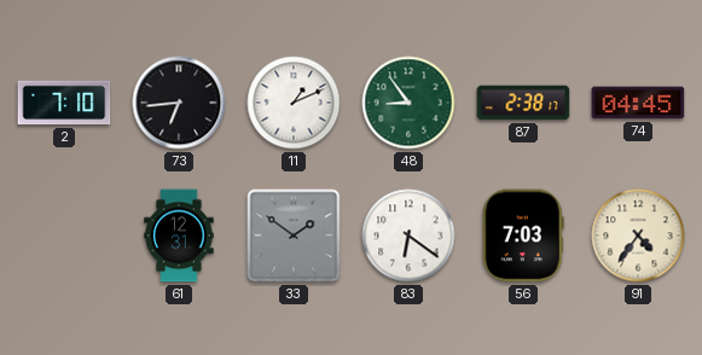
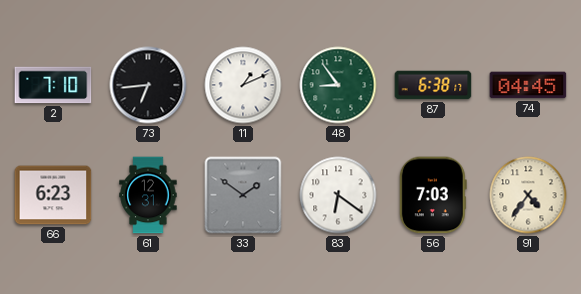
87: 2:38 -> 6:38 (433, 85)
66: none -> 6:23 (53, 195)
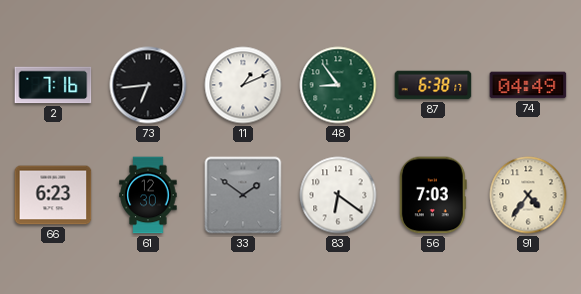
2: 7:10 -> 7:16 (53, 85)
74: 04:45 -> 04:49 (528, 85)
61: 12:31 -> 12:30 (148, 195)
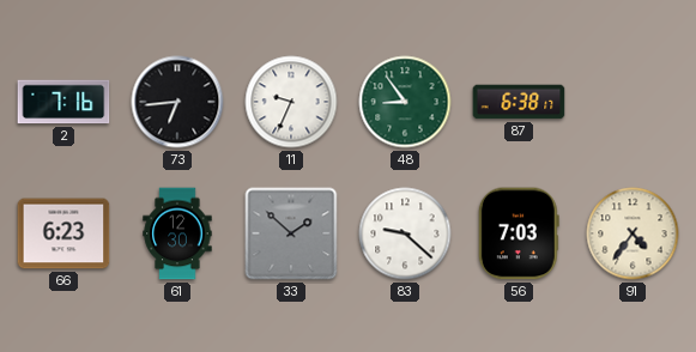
11: 1:11 -> 9:34 (291, 102)
74: 04:49 -> none (528, 85)
33: 1:51 -> 1:52 (291, 233)
83: 6:21 -> 9:22 (405, 233)
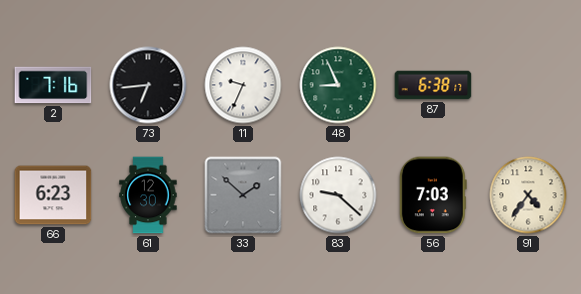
48: 8:54 -> 8:56 (338, 85)
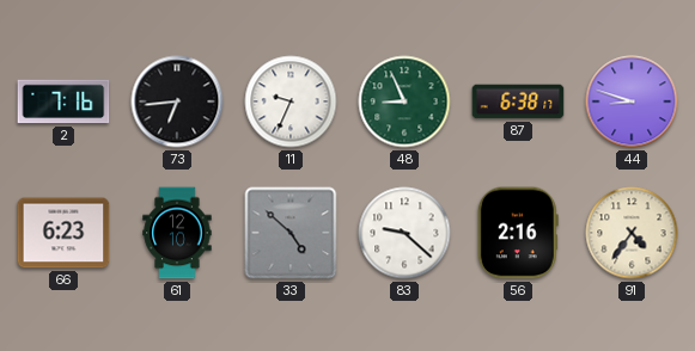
44: none -> 8:48 (632, 101)
61: 12:30 -> 12:10 (177, 233)
33: 1:52 -> 4:52 (291, 233)
56: 7:03 -> 2:16 (518, 233)
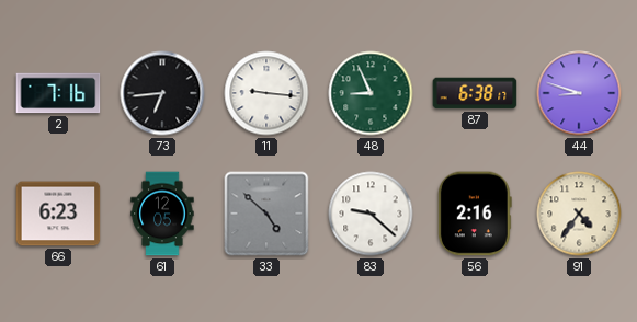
11: 9:34 -> 9:16 (266, 93)
61: 12:10 -> 12:05 (162, 214)
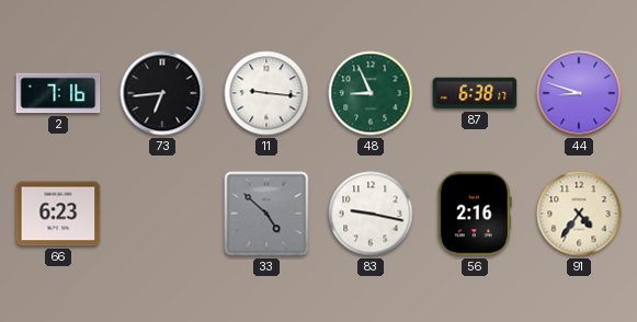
61: 12:05 -> none (162, 214)
83: 9:22 -> 9:17 (371, 214)
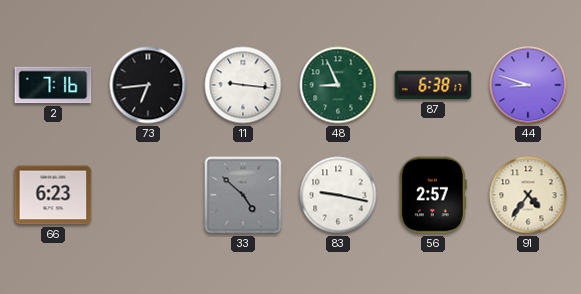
56: 2:16 -> 2:57 (433, 195)
